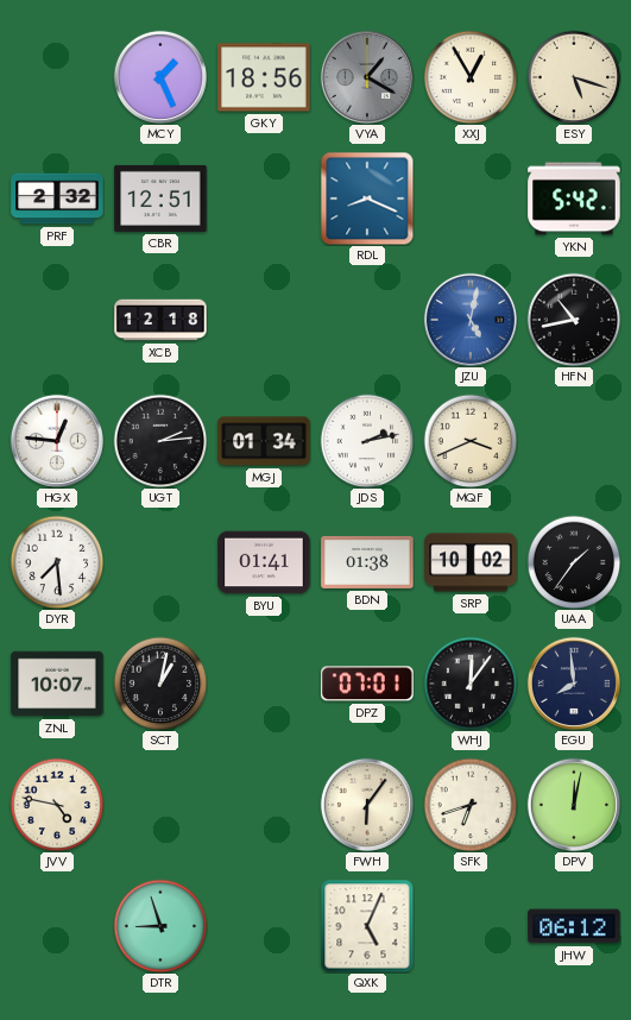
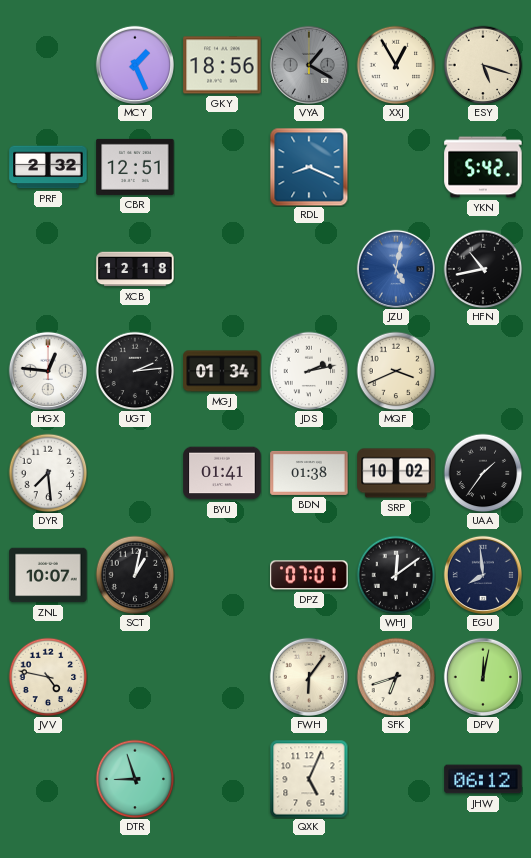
WHJ: 12:06 -> 12:09 (396, 575)
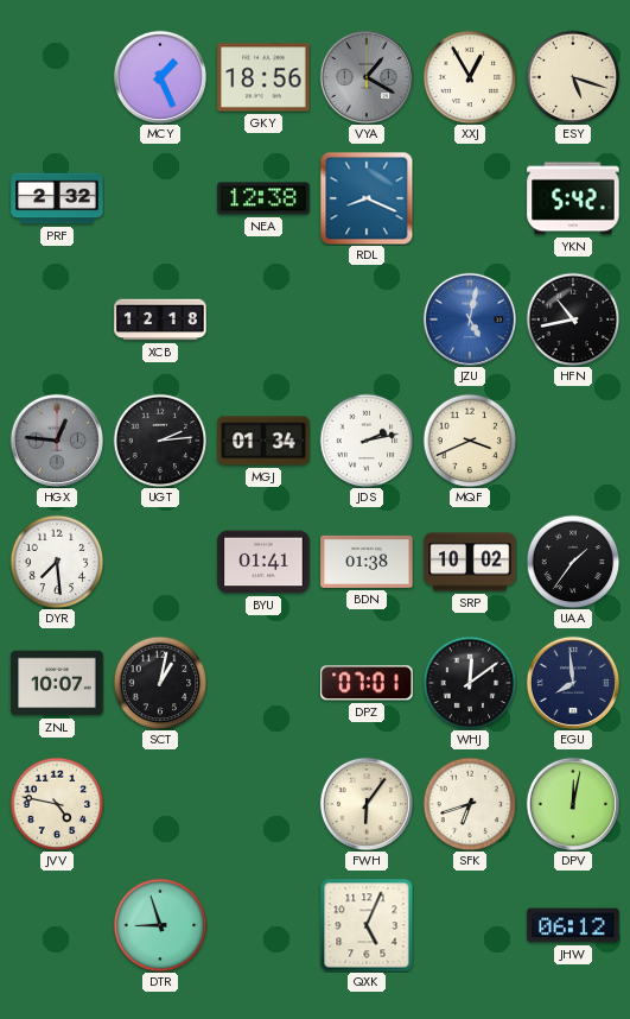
CBR: 12:51 -> none (135, 167)
NEA: none -> 12:38 (263, 198)
HGX dial: white -> grey (57, 441)
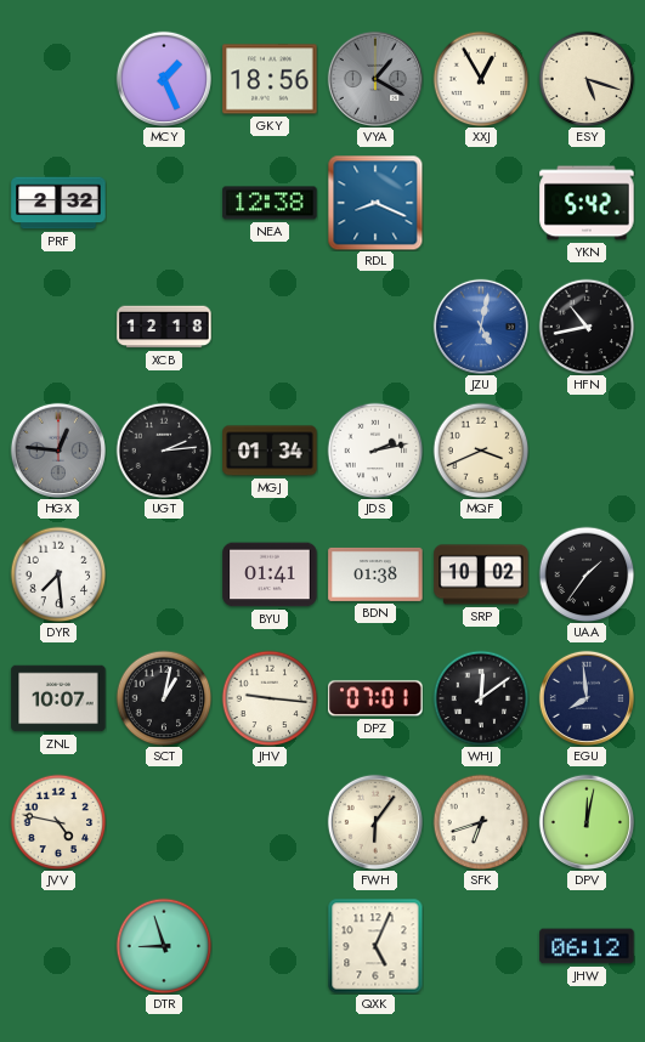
JHV: none -> 9:16 (270, 698)
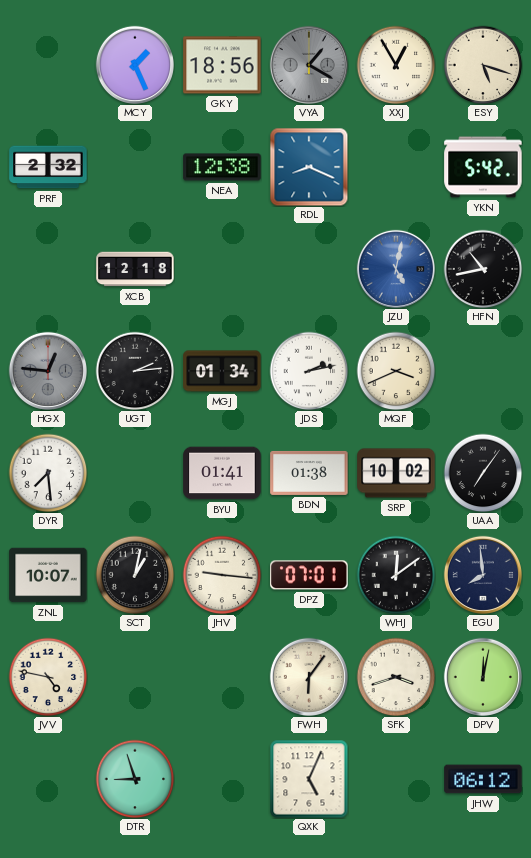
UAA: 1:36 -> 7:06 (483, 473)
SFK: 6:42 -> 3:42 (396, 677)
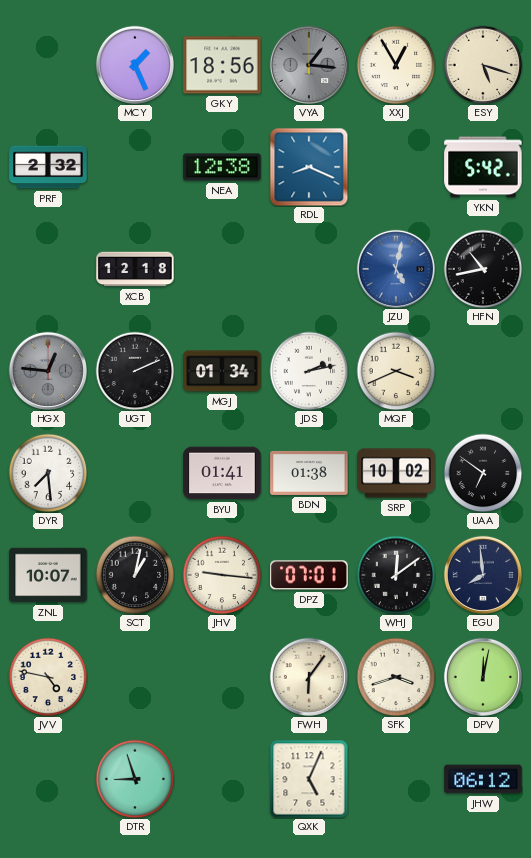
VYA: 1:20 -> 1:16 (309, 65)
UGT: 2:14 -> 2:11 (135, 371)
UAA: 7:06 -> 6:51 (483, 473)
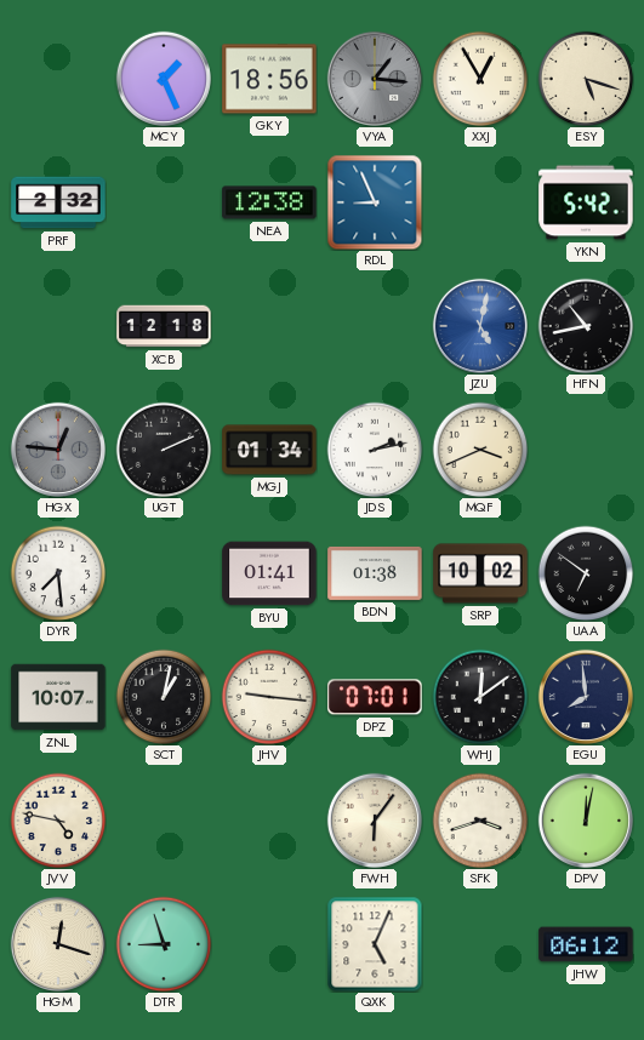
RDL: 8:19 -> 8:56 (375, 202)
HGM: none -> 12:18 (58, 944)
